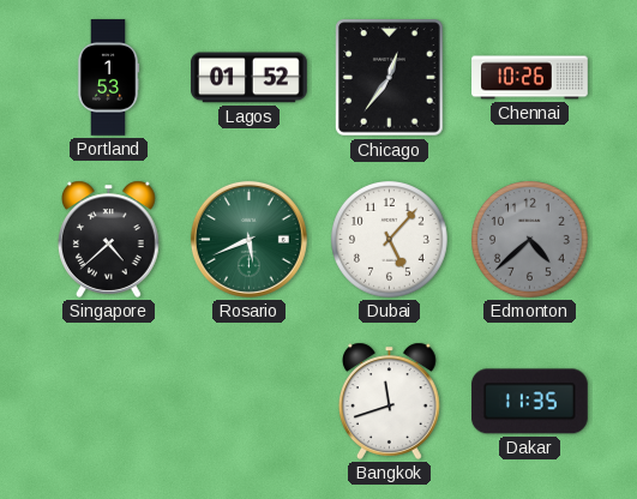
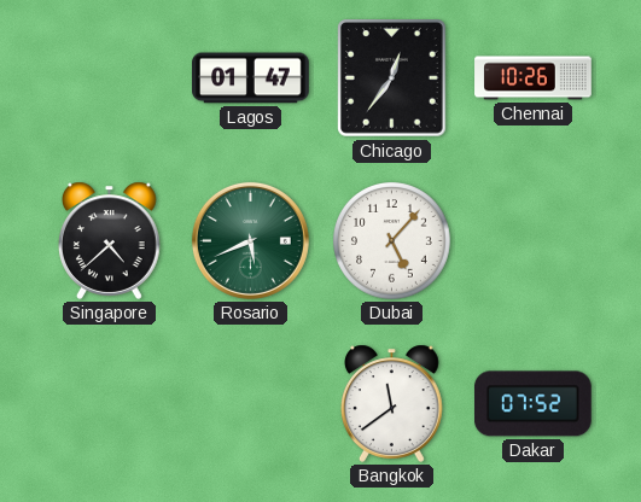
Portland: 1:53 -> none (108, 78)
Lagos: 01:52 -> 01:47 (251, 78)
Edmonton: 4:38 -> none (530, 240)
Bangkok: 11:42 -> 11:39 (391, 403)
Dakar: 11:35 -> 07:52 (534, 404)
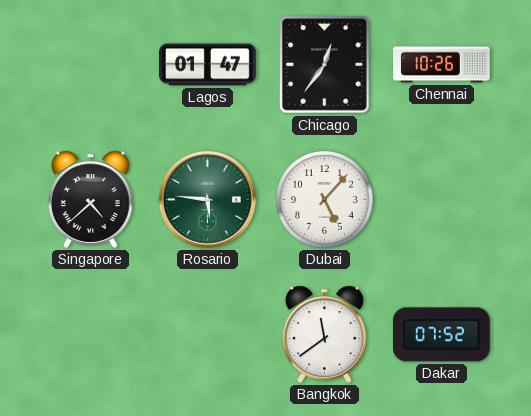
Rosario: 5:41 -> 5:46 (207, 199)
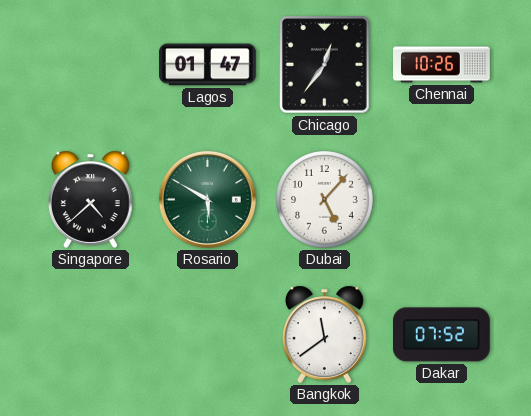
Rosario: 5:46 -> 5:50 (207, 199)
